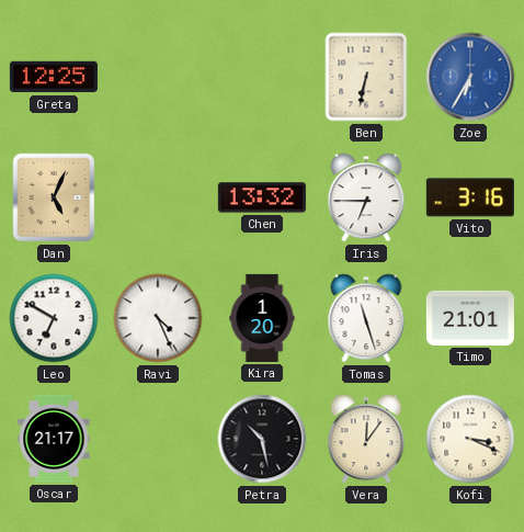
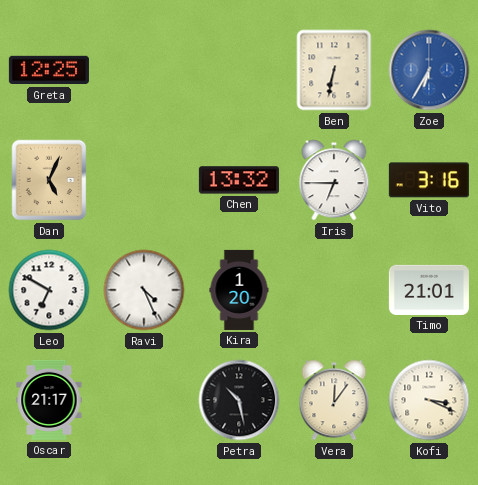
Tomas: 11:27 -> none (366, 318)
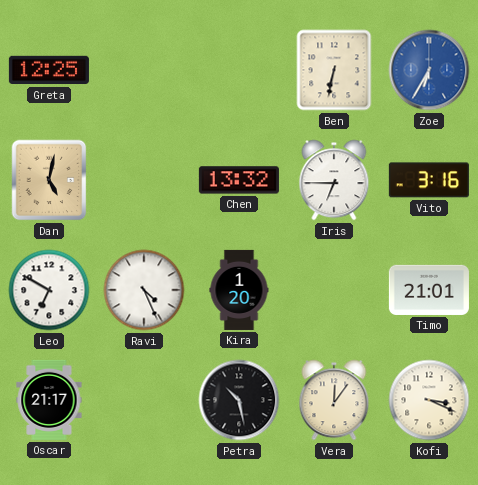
Dan: 5:04 -> 5:02 (49, 180)
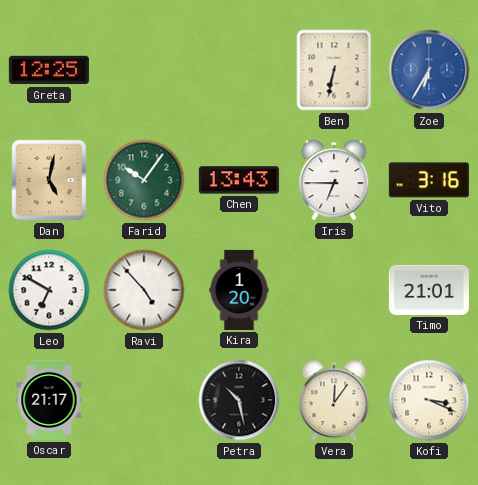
Farid: none -> 10:06 (144, 180)
Chen: 13:32 -> 13:43 (239, 180)
Ravi: 4:26 -> 4:53 (144, 290)
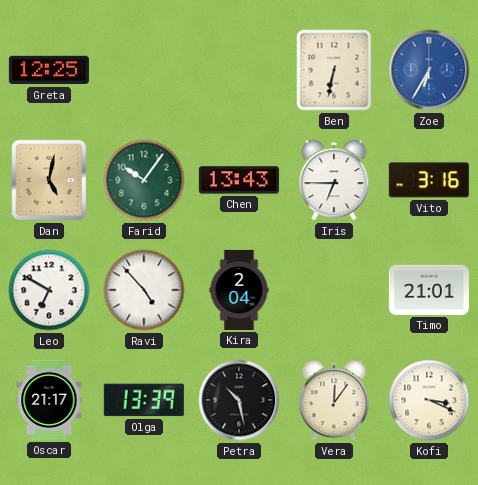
Kira: 1:20 -> 2:04 (239, 290)
Olga: none -> 13:39 (144, 400)
